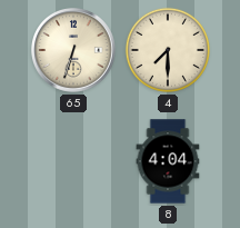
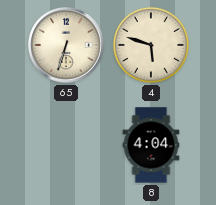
4: 7:30 -> 5:48 (151, 45)
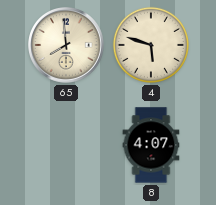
65: 6:33 -> 7:59 (67, 46)
8: 4:04 -> 4:07 (151, 145)
